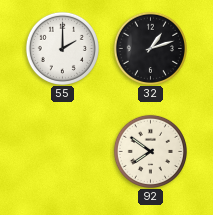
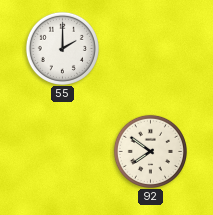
32: 1:12 -> none (150, 48)
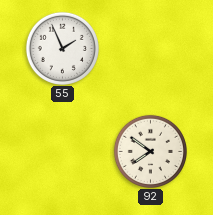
55: 2:00 -> 1:56 (62, 48)
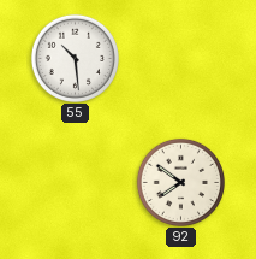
55: 1:56 -> 10:29 (75, 58)
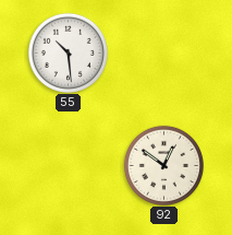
92: 7:51 -> 12:51 (163, 165)
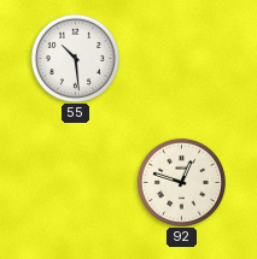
92: 12:51 -> 12:48 (181, 182)
